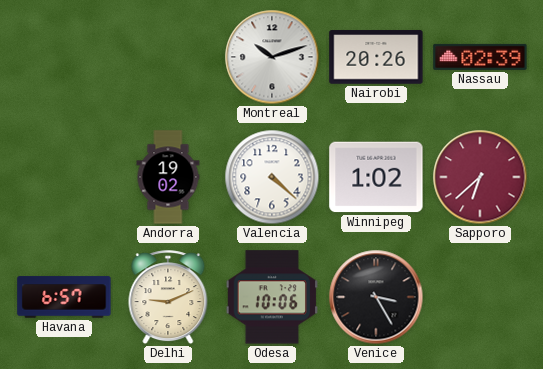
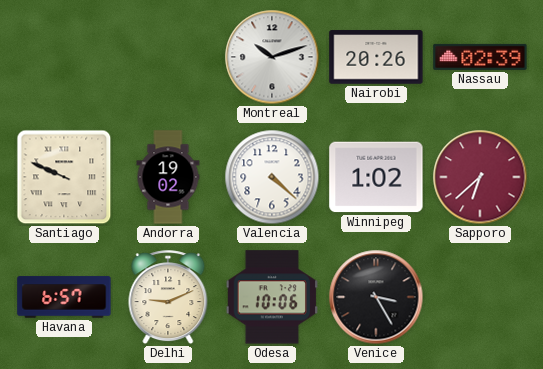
Santiago: none -> 9:49 (64, 177)
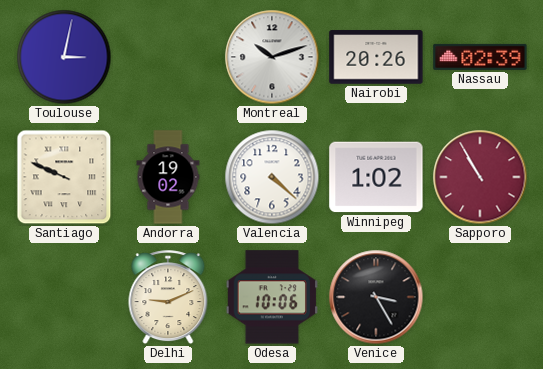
Toulouse: none -> 3:02 (64, 57)
Sapporo: 6:38 -> 10:55 (480, 177)
Havana: 6:57 -> none (64, 297)
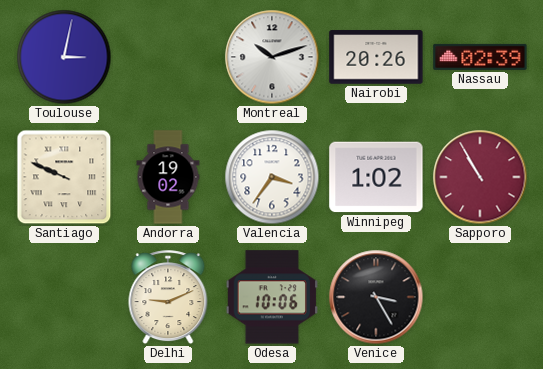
Valencia: 4:22 -> 3:36 (272, 177)
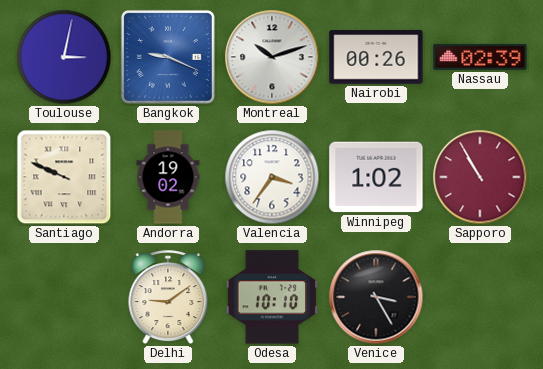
Bangkok: none -> 9:19 (168, 57)
Nairobi: 20:26 -> 00:26 (376, 57)
Delhi: 9:11 -> 9:09 (168, 298)
Odesa: 10:06 -> 10:10 (272, 297)
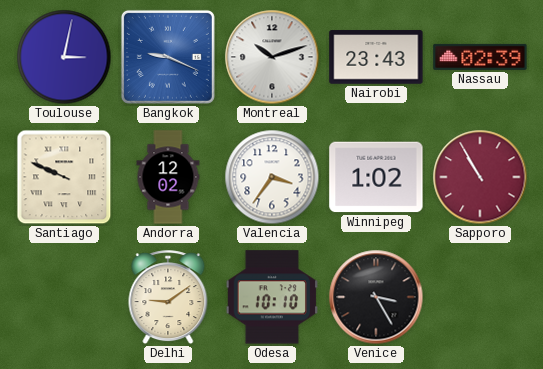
Nairobi: 00:26 -> 23:43 (376, 57)
Andorra: 19:02 -> 12:02 (168, 177)
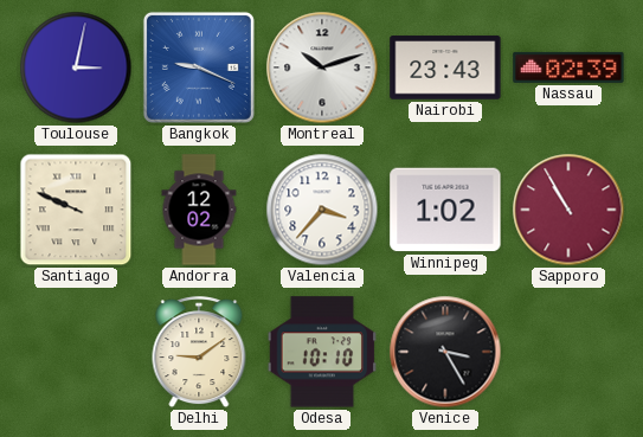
Valencia: 3:36 -> 3:37 (322, 210)
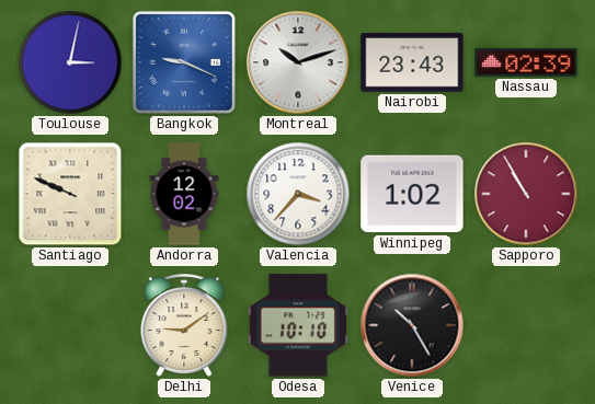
Venice: 3:25 -> 10:25 (412, 325)
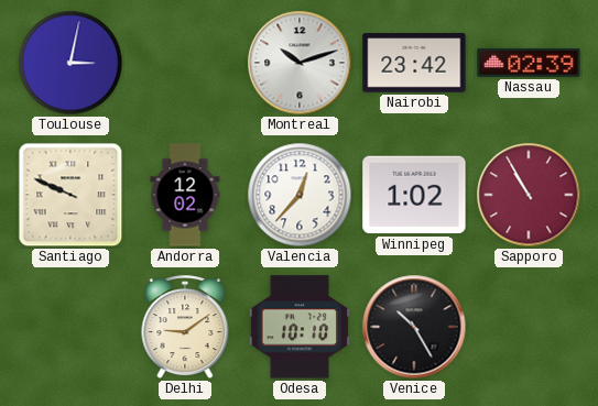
Bangkok: 9:19 -> none (184, 62)
Nairobi: 23:43 -> 23:42 (414, 63)
Valencia: 3:37 -> 12:37 (300, 195)
